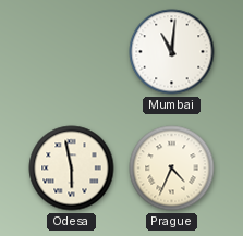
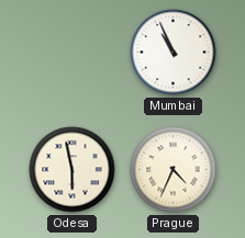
Mumbai: 11:01 -> 10:56 (174, 53)
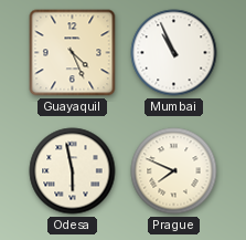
Guayaquil: none -> 4:26 (73, 53)
Prague: 4:34 -> 7:49 (174, 171)
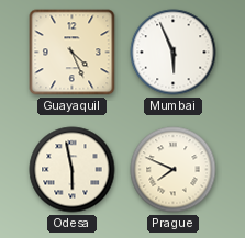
Mumbai: 10:56 -> 5:56 (174, 53)
